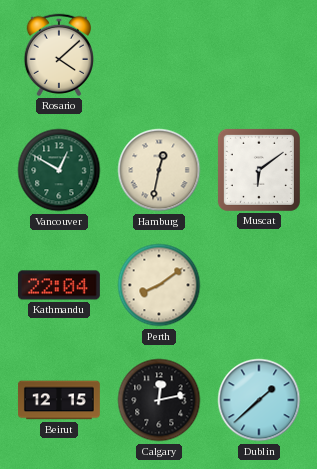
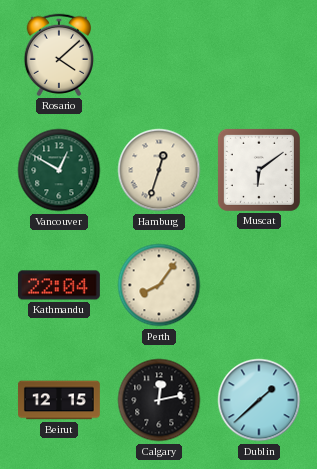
Hamburg: 12:32 -> 12:33 (159, 170)
Perth: 8:09 -> 8:06 (159, 285)
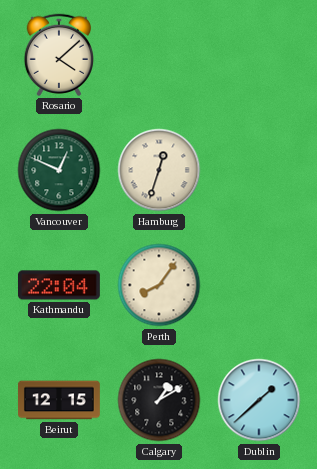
Vancouver: 12:50 -> 12:49 (59, 170)
Muscat: 6:09 -> none (259, 170)
Calgary: 12:13 -> 1:10 (159, 400)
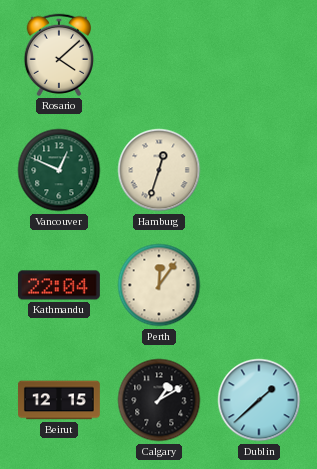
Perth: 8:06 -> 12:06 (159, 285)
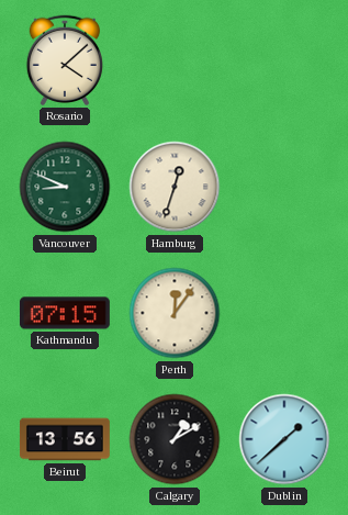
Vancouver: 12:49 -> 8:49 (65, 187)
Kathmandu: 22:04 -> 07:15 (65, 313)
Beirut: 12:15 -> 13:56 (65, 439)
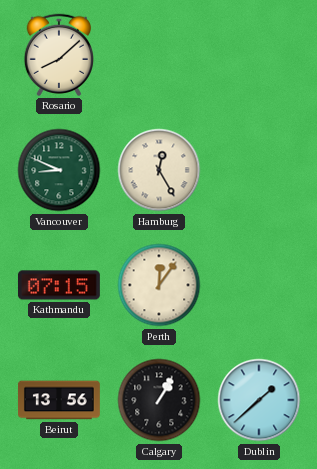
Rosario: 4:08 -> 8:08 (58, 55)
Hamburg: 12:33 -> 12:25 (159, 170)
Calgary: 1:10 -> 1:05 (159, 400)
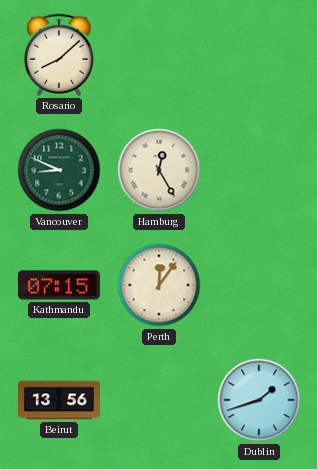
Calgary: 1:05 -> none (159, 400)
Dublin: 1:38 -> 1:42 (259, 400)
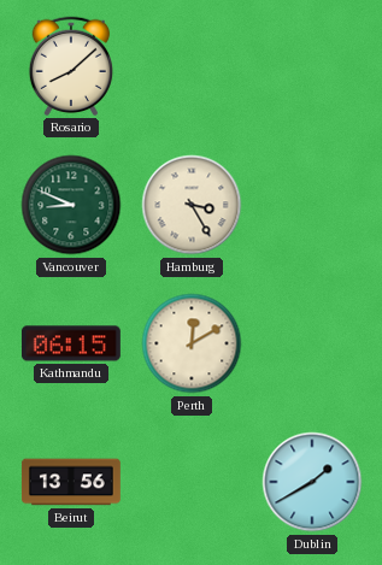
Hamburg: 12:25 -> 3:25 (192, 205)
Kathmandu: 07:15 -> 06:15 (71, 343)
Perth: 12:06 -> 12:10 (192, 343)
Dublin: 1:42 -> 1:40 (312, 482)
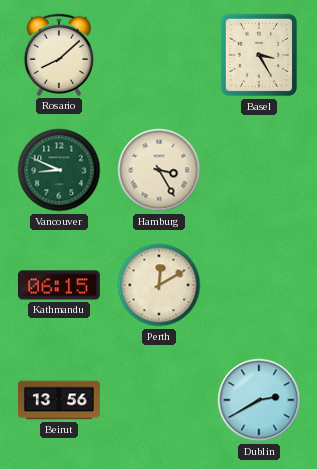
Basel: none -> 3:25 (259, 55)
Dublin: 1:40 -> 2:40 (259, 400)
